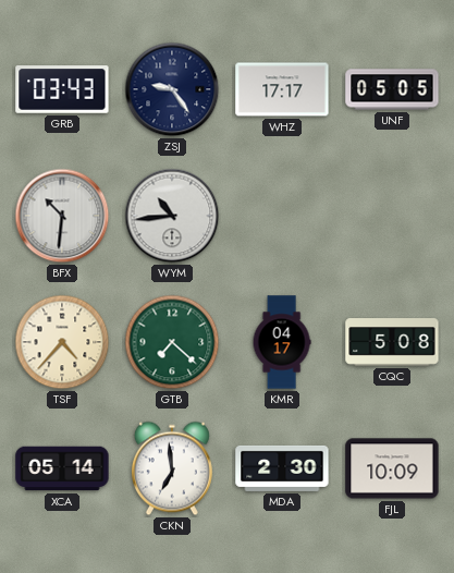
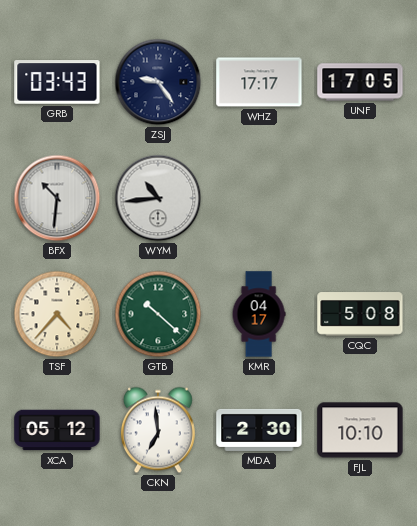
UNF: 05:05 -> 17:05 (360, 82)
GTB: 7:22 -> 10:22 (158, 314)
XCA: 05:14 -> 05:12 (57, 430)
FJL: 10:09 -> 10:10 (360, 430)
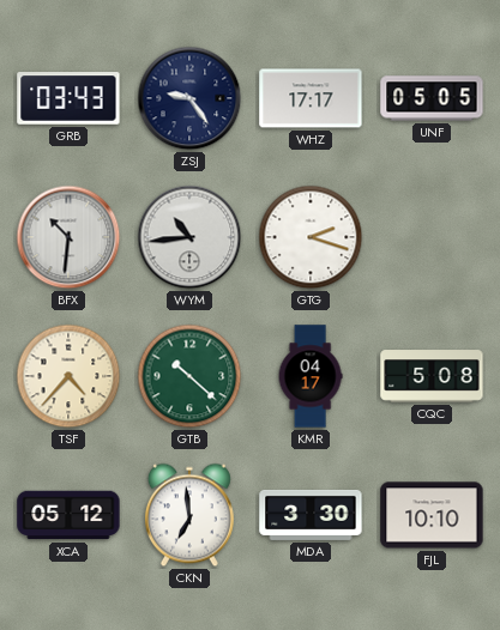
UNF: 17:05 -> 05:05 (432, 98)
GTG: none -> 2:18 (311, 237)
MDA: 2:30 -> 3:30 (311, 515)
